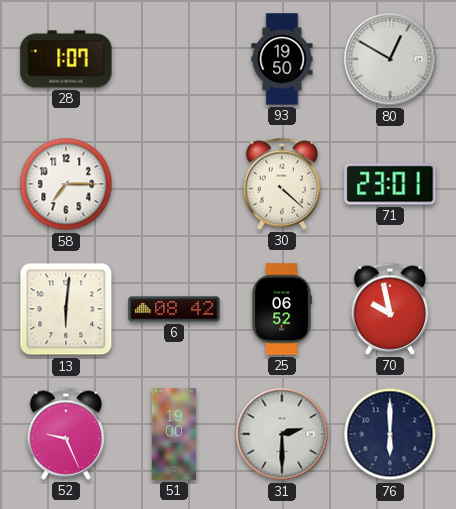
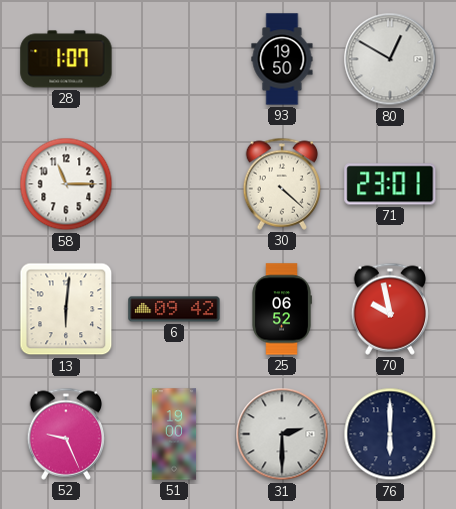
58: 7:15 -> 11:15 (66, 184)
6: 08:42 -> 09:42 (174, 309)
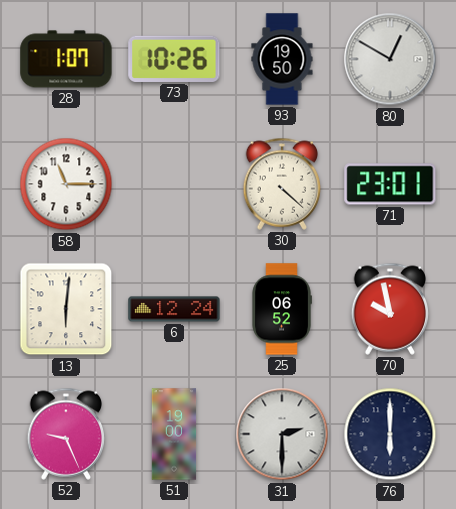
73: none -> 10:26 (174, 59)
6: 09:42 -> 12:24 (174, 309)
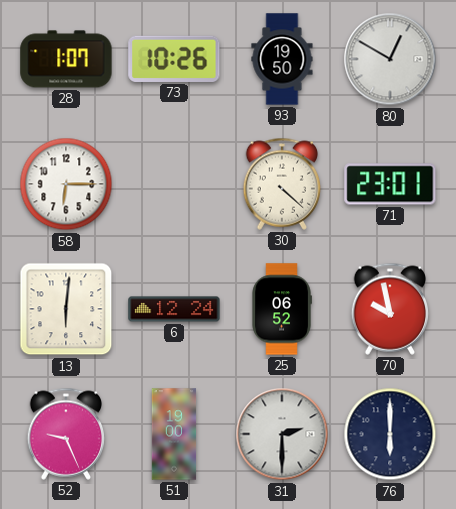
58: 11:15 -> 6:15 (66, 184)
